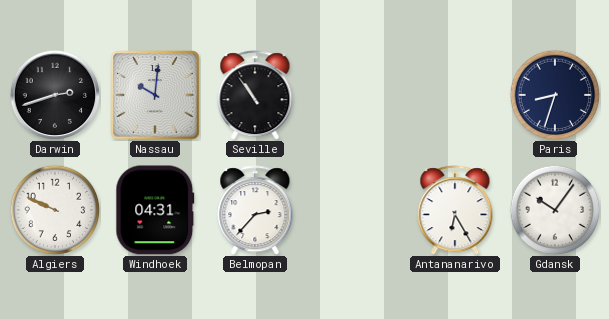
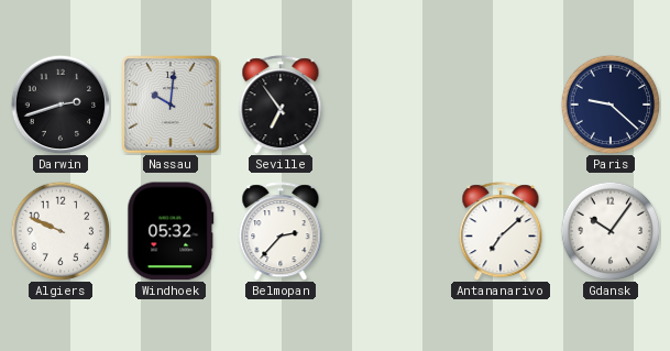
Seville: 10:54 -> 6:54 (281, 105)
Paris: 8:33 -> 9:22 (611, 105)
Windhoek: 04:31 -> 05:32 (171, 231)
Antananarivo: 6:25 -> 7:08 (501, 231)
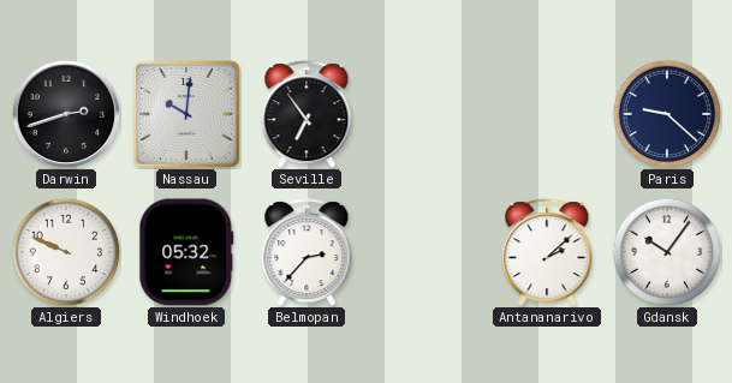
Antananarivo: 7:08 -> 2:08 (547, 252)
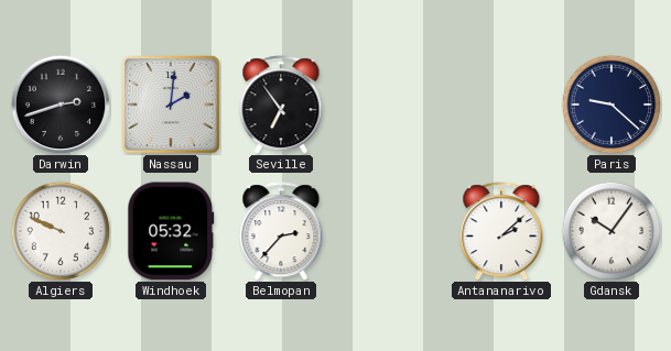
Nassau: 10:01 -> 2:01 (171, 105)
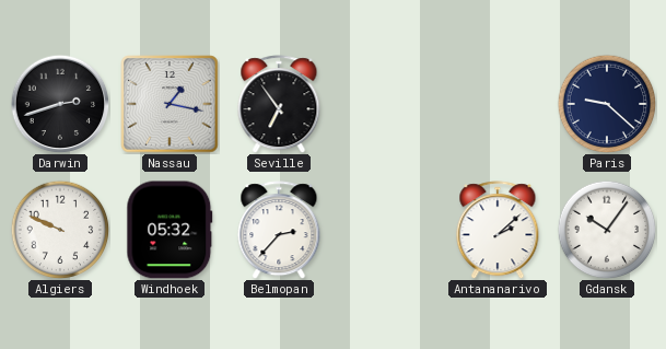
Nassau: 2:01 -> 1:17 (170, 104)
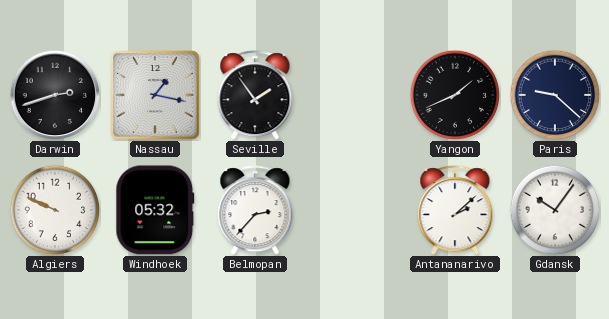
Seville: 6:54 -> 1:54 (255, 95)
Yangon: none -> 1:41 (455, 95)
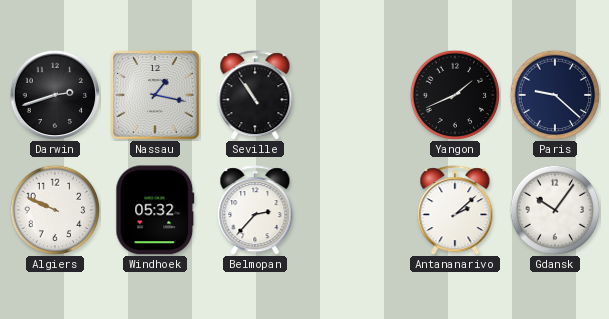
Seville: 1:54 -> 10:54 (255, 95)
